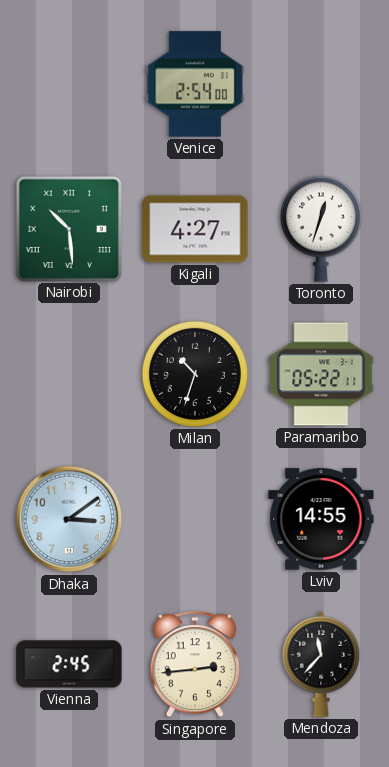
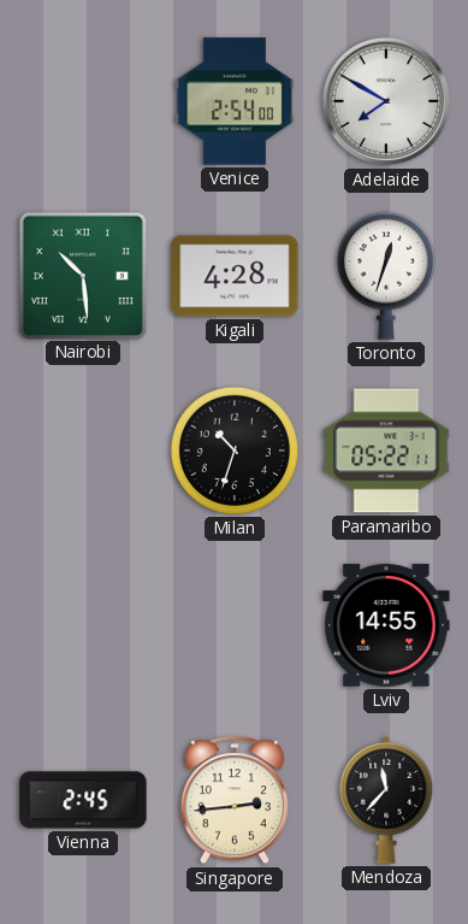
Adelaide: none -> 7:50 (386, 101)
Kigali: 4:27 -> 4:28 (235, 276)
Dhaka: 3:09 -> none (69, 519)
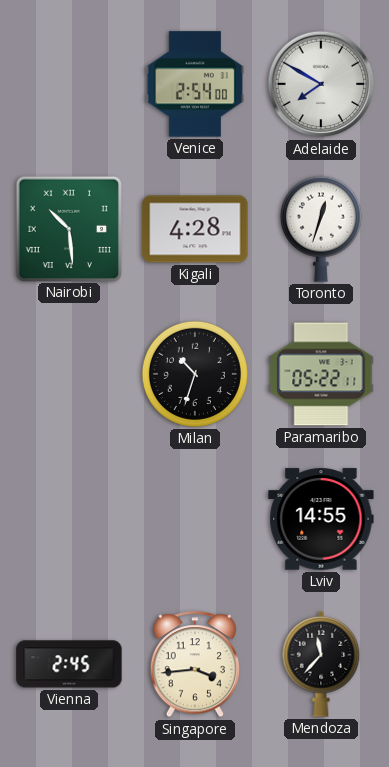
Singapore: 2:44 -> 3:44 (195, 665)
